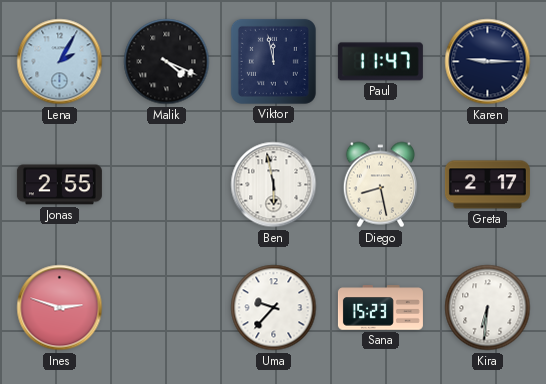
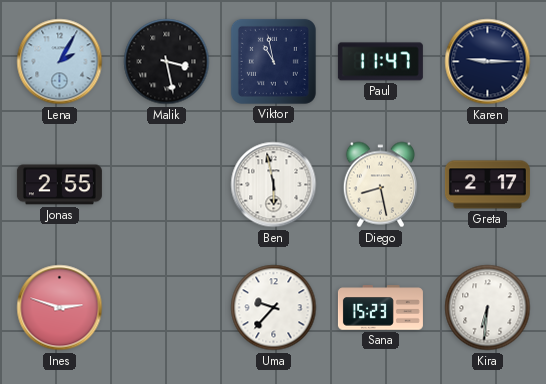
Malik: 4:19 -> 3:28 (167, 62)
Viktor: 11:58 -> 10:58 (273, 61)
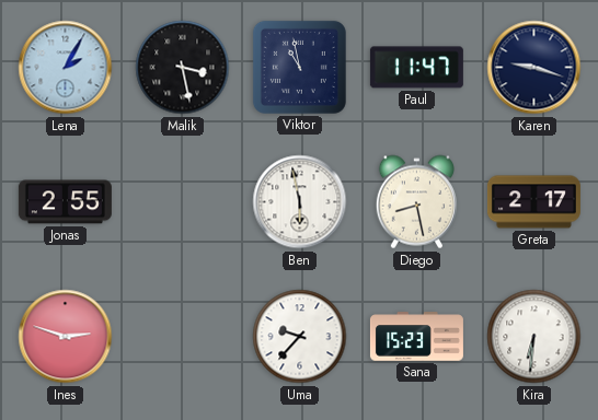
Karen: 9:15 -> 9:18 (534, 68)
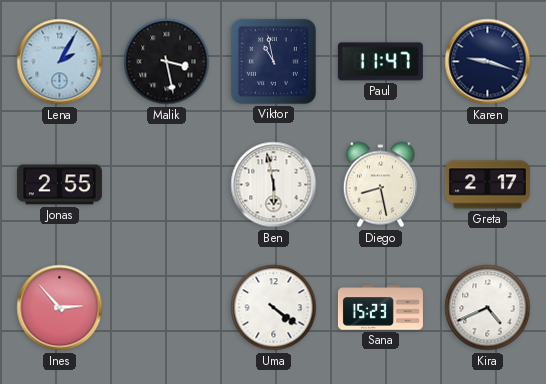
Ines: 2:48 -> 2:53 (60, 308)
Uma: 9:37 -> 4:21 (274, 308)
Kira: 6:31 -> 4:41 (488, 308)
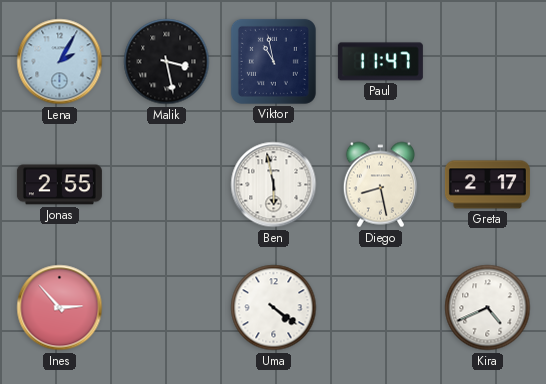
Karen: 9:18 -> none (488, 62)
Sana: 15:23 -> none (380, 308)
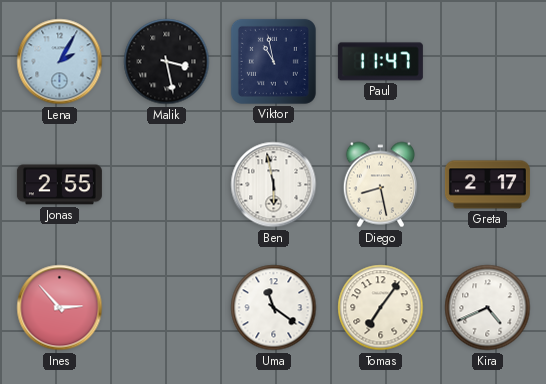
Uma: 4:21 -> 11:21 (274, 308)
Tomas: none -> 7:06 (381, 308)
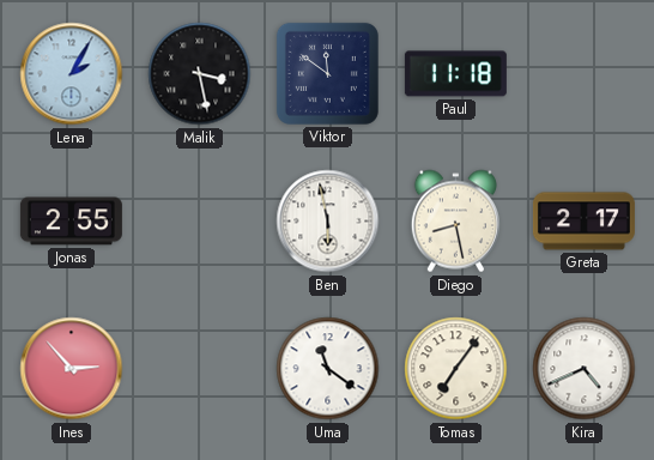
Viktor: 10:58 -> 11:51 (327, 73)
Paul: 11:47 -> 11:18 (455, 74)
